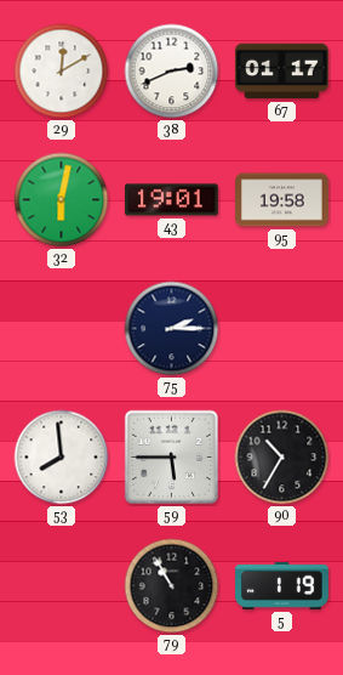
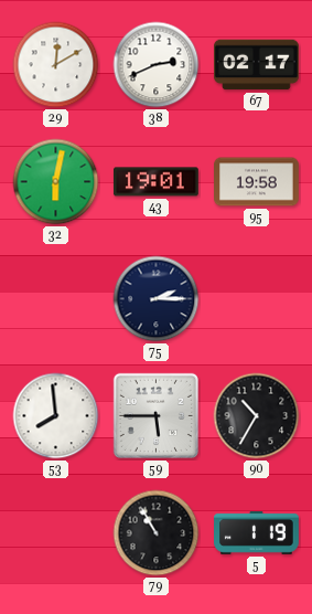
67: 01:17 -> 02:17 (257, 65)
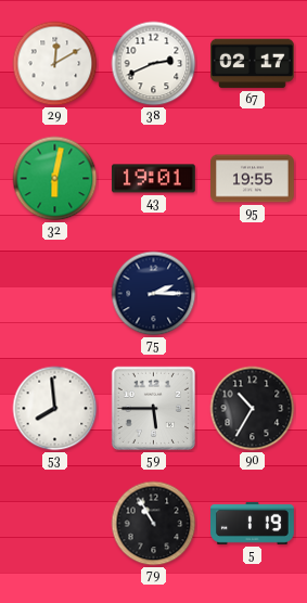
95: 19:58 -> 19:55 (253, 179)
